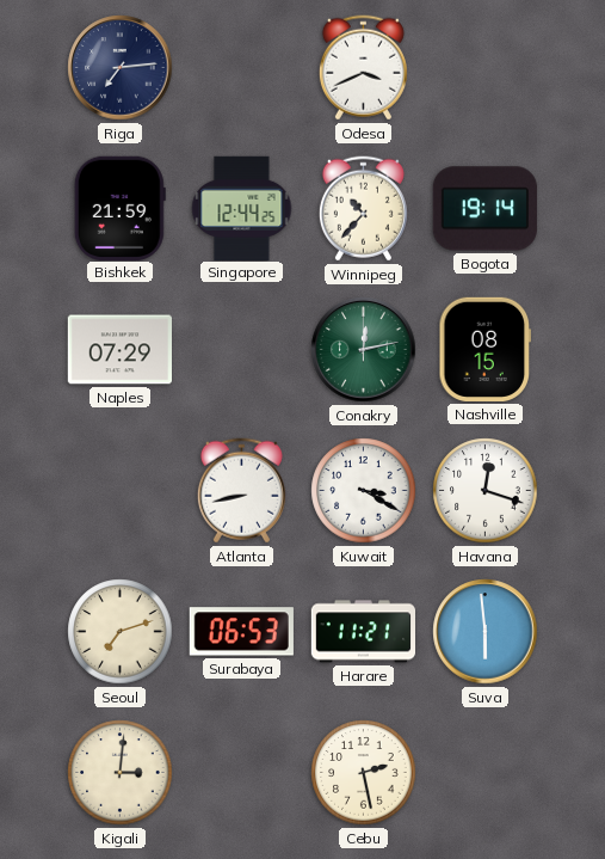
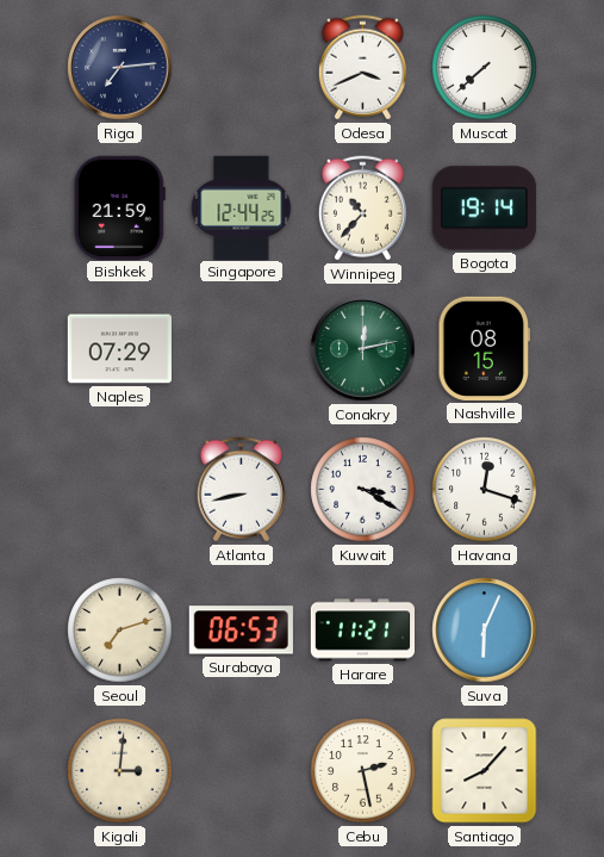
Muscat: none -> 7:38 (485, 68)
Suva: 5:59 -> 6:04 (485, 631)
Santiago: none -> 8:07 (485, 771)
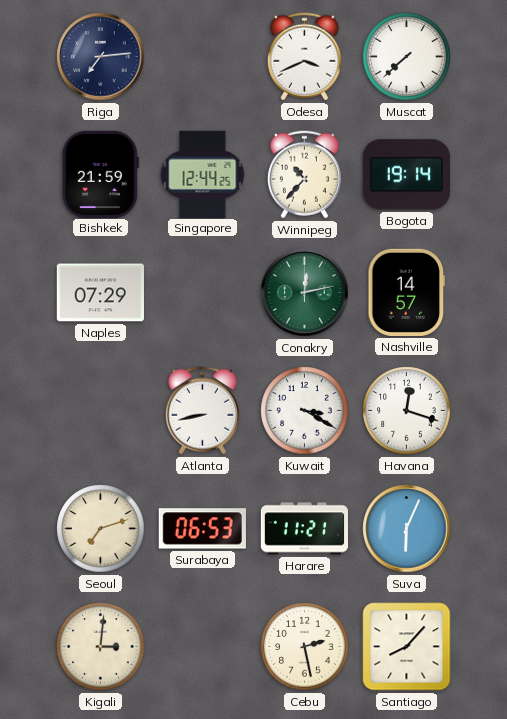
Nashville: 08:15 -> 14:57 (407, 292)
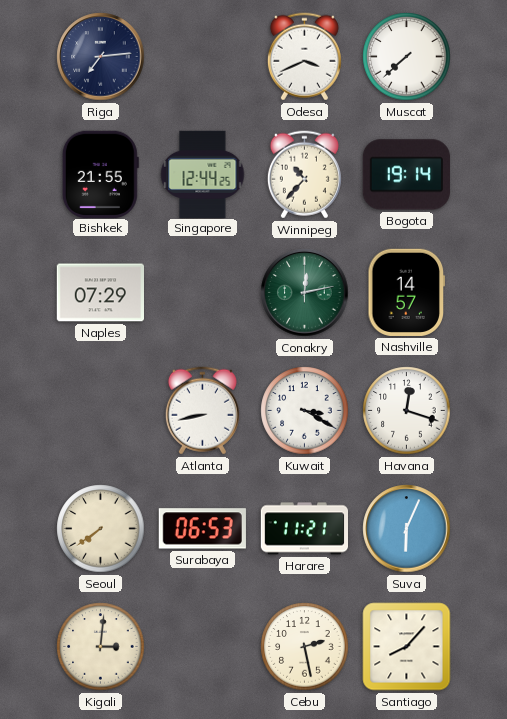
Bishkek: 21:59 -> 21:55 (100, 174)
Seoul: 7:12 -> 7:39 (101, 529)
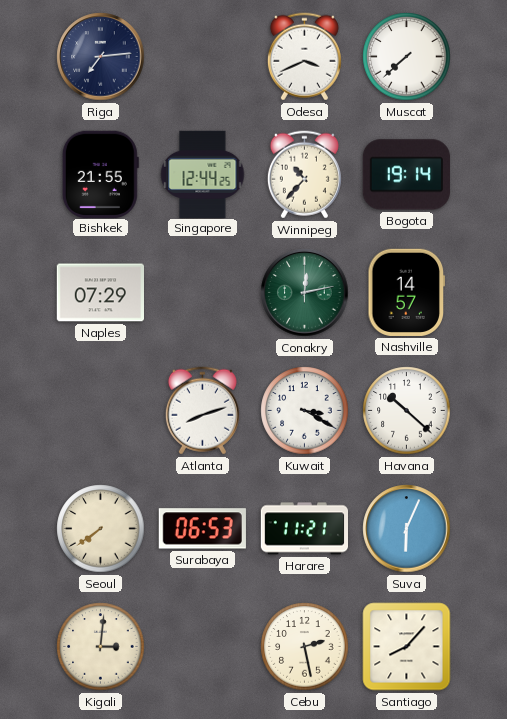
Atlanta: 8:43 -> 8:12 (202, 411)
Havana: 12:18 -> 10:22 (407, 411)
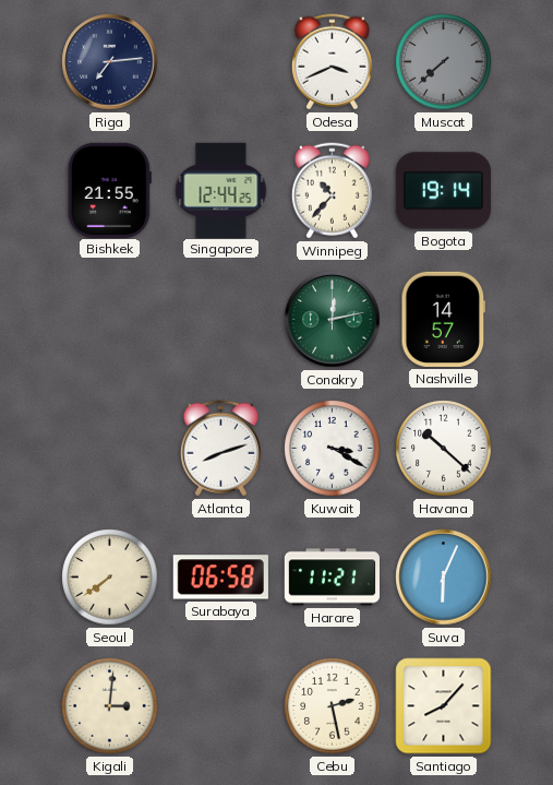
Muscat dial: white -> grey (444, 62)
Naples: 07:29 -> none (100, 293)
Surabaya: 06:53 -> 06:58 (220, 578)
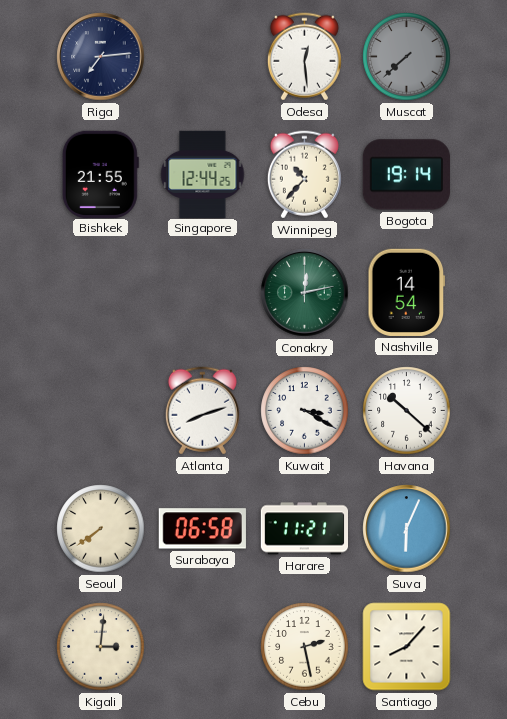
Odesa: 3:41 -> 12:29 (304, 57)
Nashville: 14:57 -> 14:54 (407, 292)
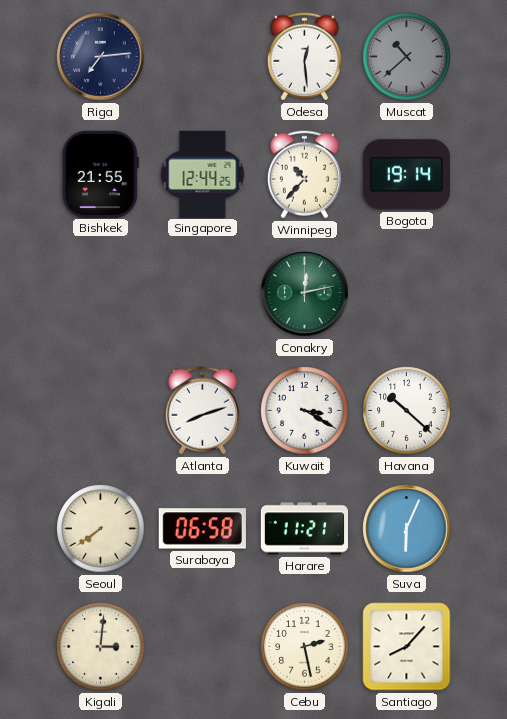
Muscat: 7:38 -> 10:38 (407, 57)
Nashville: 14:54 -> none (407, 292)
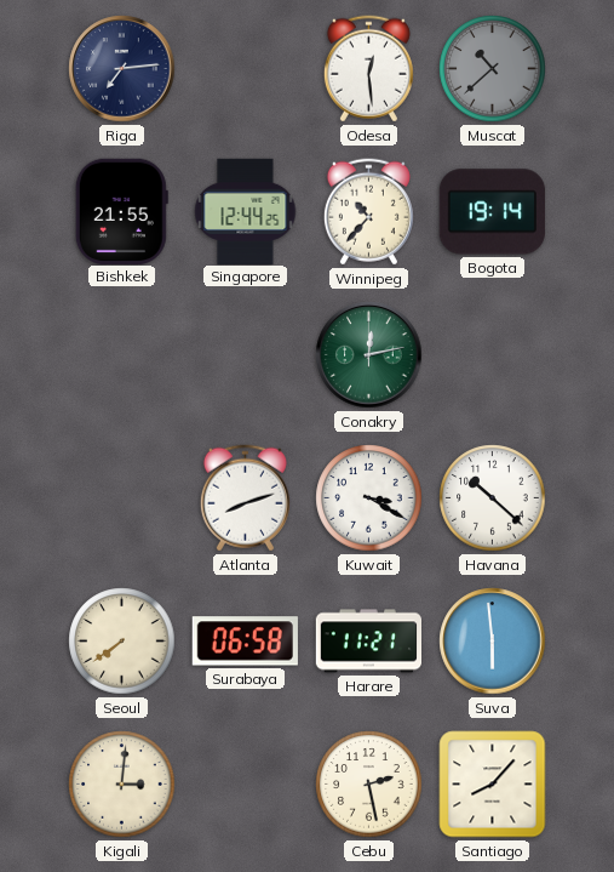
Suva: 6:04 -> 5:59 (493, 642)
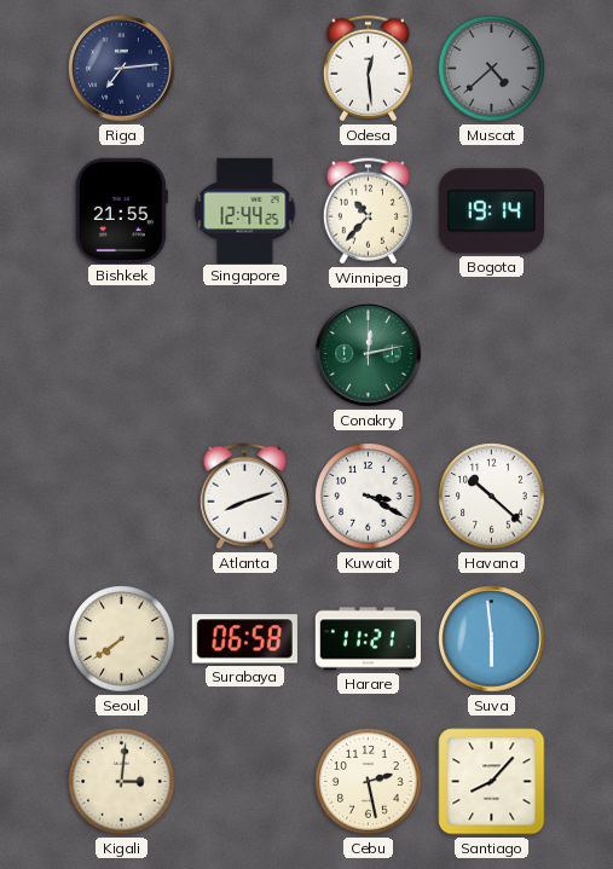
Muscat: 10:38 -> 4:38 (492, 69)
